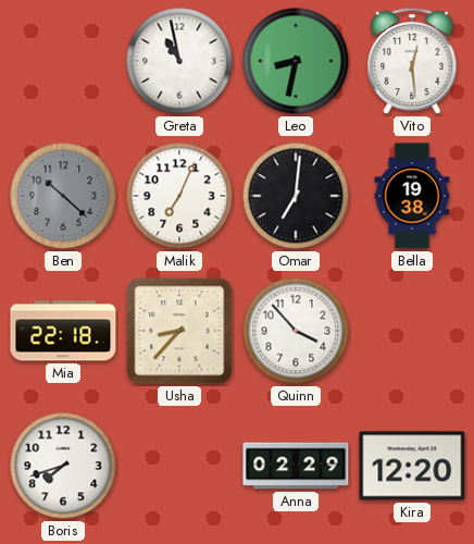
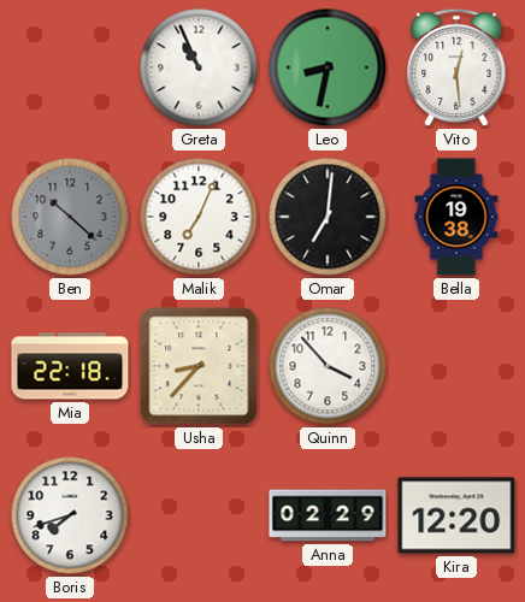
Greta: 10:58 -> 10:56 (199, 67)
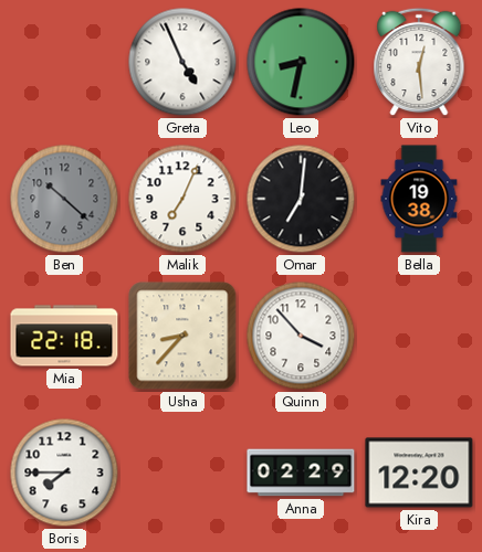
Greta: 10:56 -> 4:56 (182, 62)
Boris: 7:42 -> 7:45 (64, 473)
